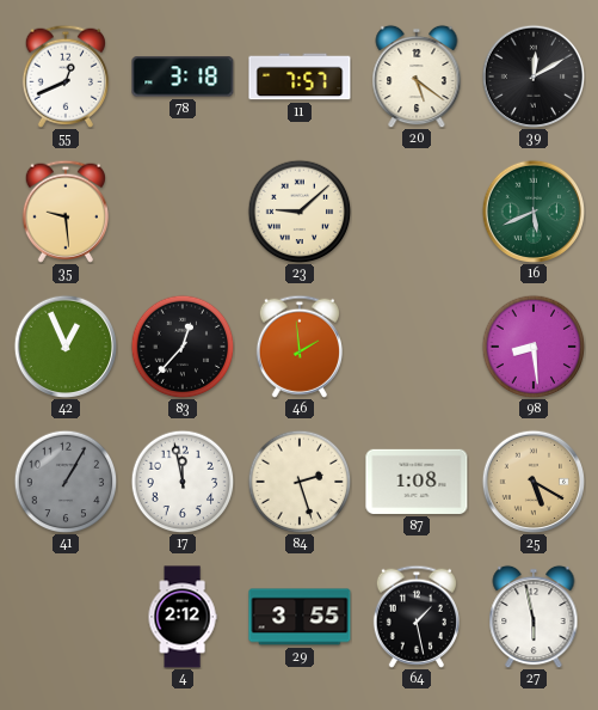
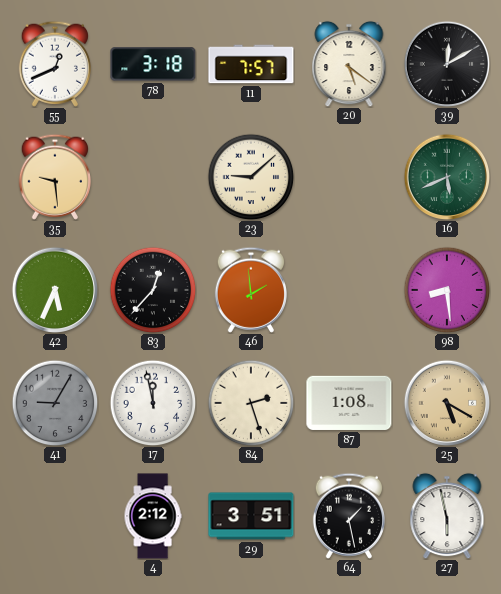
42: 12:56 -> 5:34 (54, 289)
41: 1:05 -> 9:05 (55, 403)
29: 3:55 -> 3:51 (251, 516)
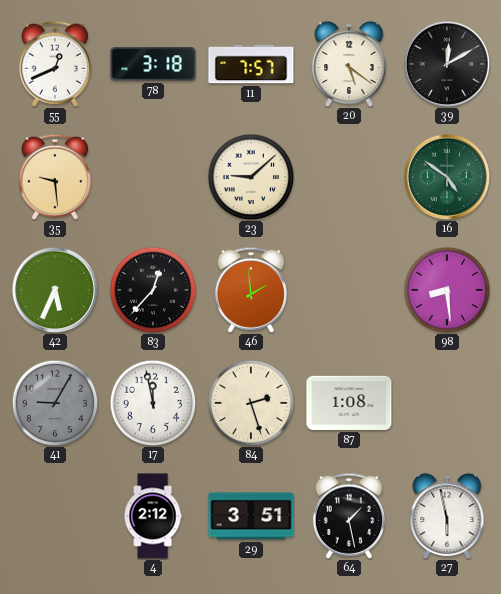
16: 5:41 -> 4:51 (446, 176)
25: 5:20 -> none (446, 402)
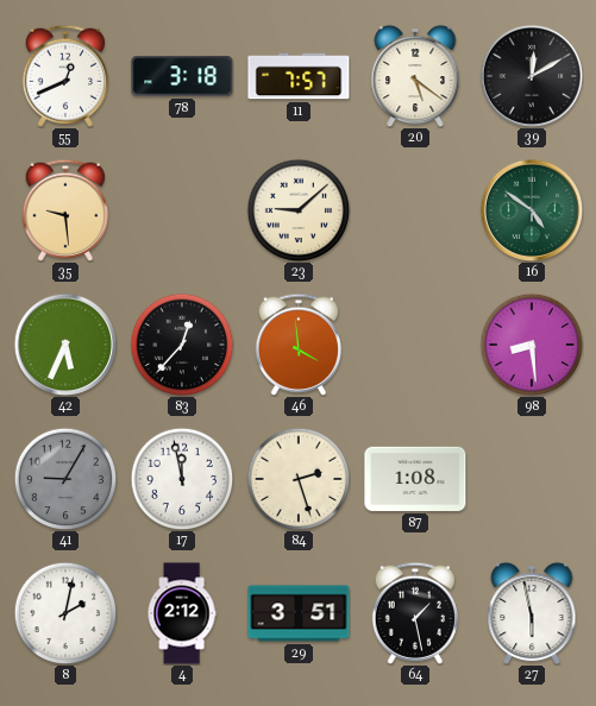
46: 1:59 -> 3:59 (299, 345)
8: none -> 2:02 (65, 613)
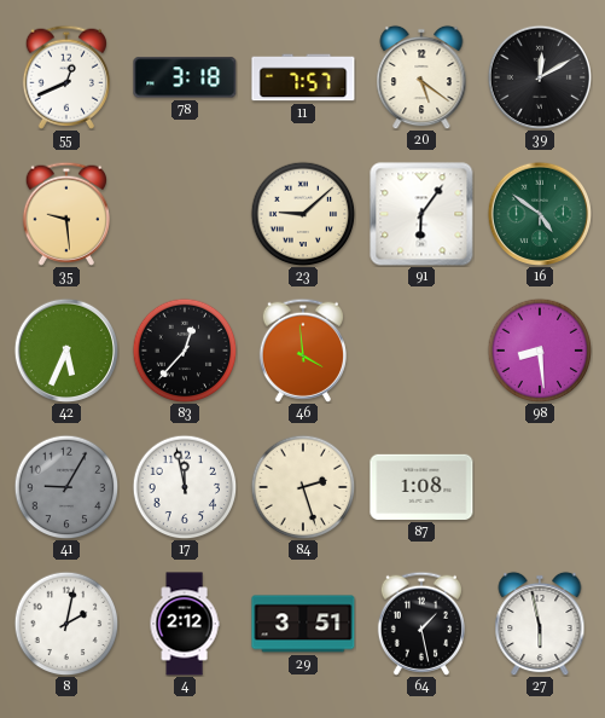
91: none -> 6:06 (421, 214)
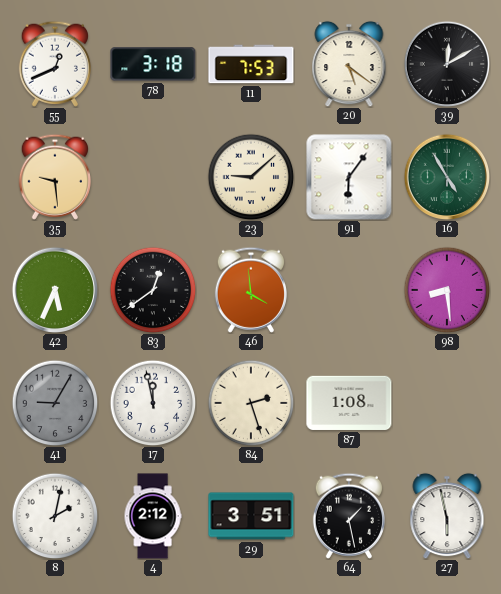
11: 7:57 -> 7:53 (251, 64)
16: 4:51 -> 4:55 (446, 176)
83: 12:37 -> 12:39 (153, 290)
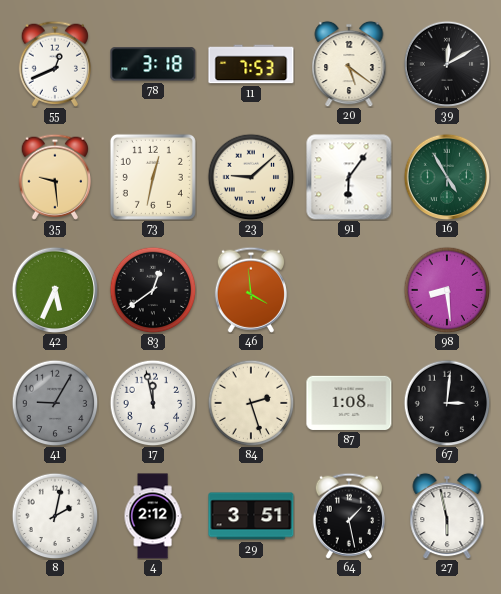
73: none -> 12:32 (153, 177)
67: none -> 3:01 (447, 403)
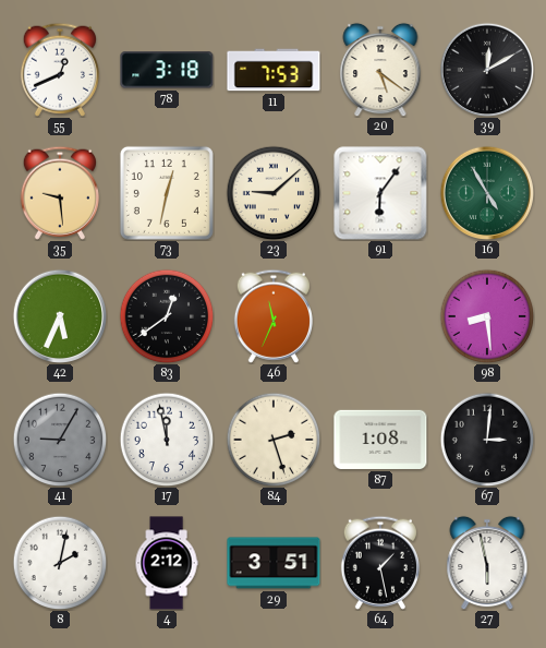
46: 3:59 -> 11:34 (274, 316)
